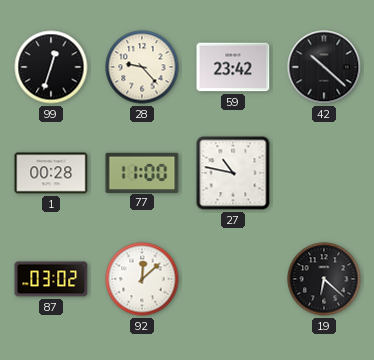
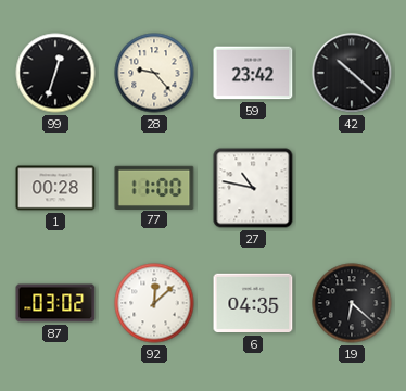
6: none -> 04:35 (253, 303)
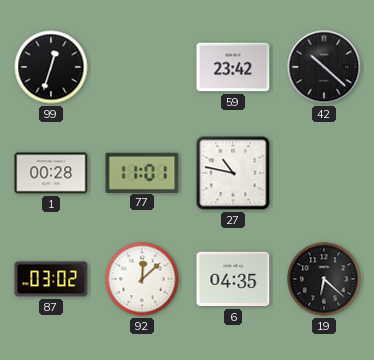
28: 9:23 -> none (154, 73)
77: 11:00 -> 11:01 (142, 172)
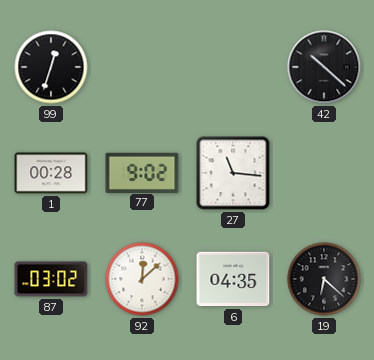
59: 23:42 -> none (233, 67)
77: 11:01 -> 9:02 (142, 172)
27: 10:47 -> 11:16 (233, 173)
